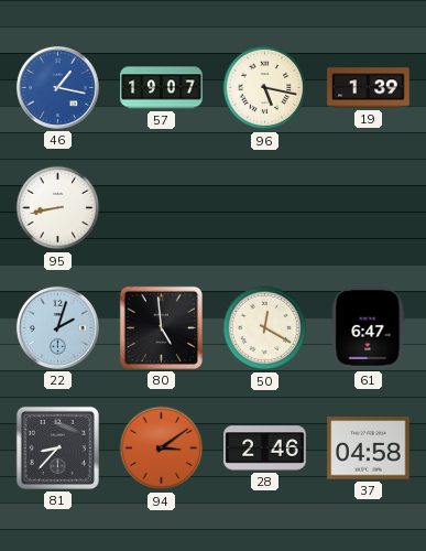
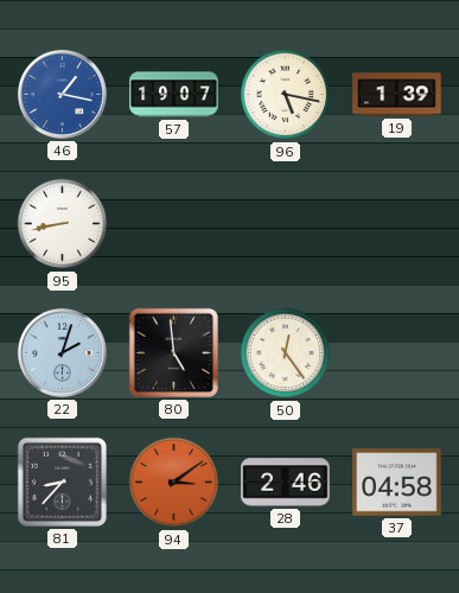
50: 12:20 -> 12:24 (286, 353)
61: 6:47 -> none (369, 328)
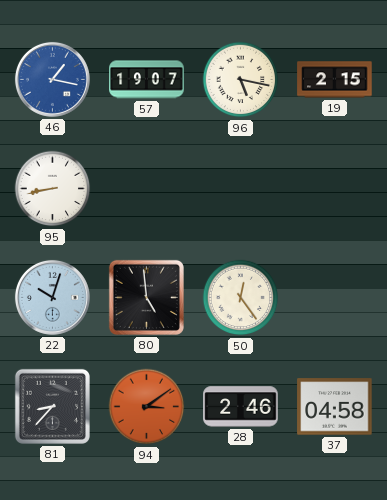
19: 1:39 -> 2:15 (335, 80)
22: 2:03 -> 10:03 (52, 297)
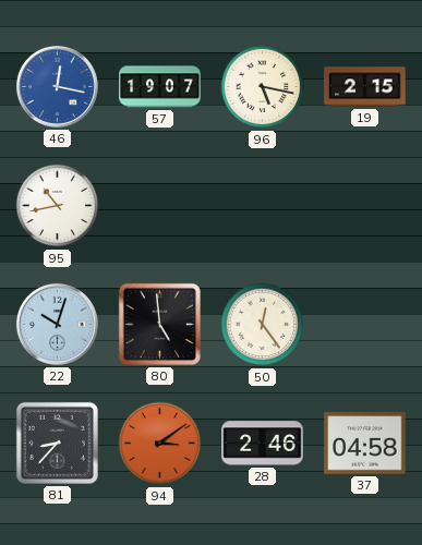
46: 1:17 -> 12:17 (57, 86)
95: 8:43 -> 10:43 (58, 206)
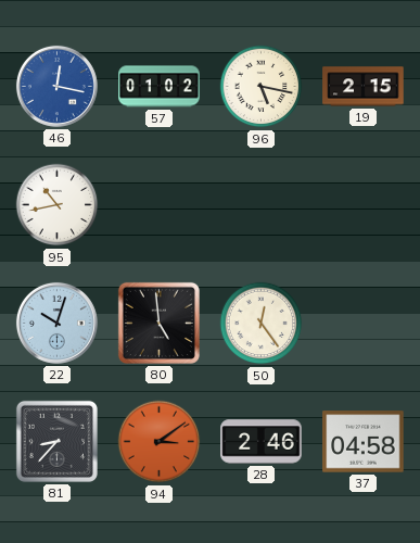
57: 19:07 -> 01:02 (160, 87)
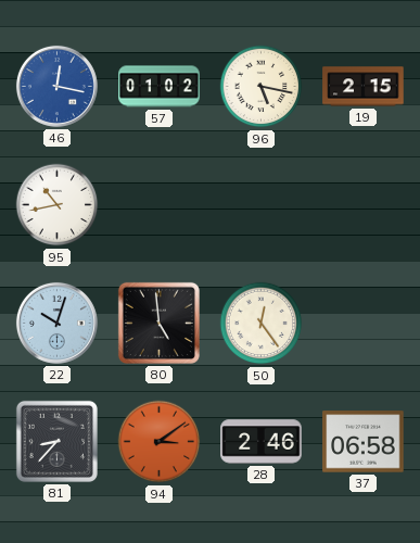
37: 04:58 -> 06:58 (364, 442)
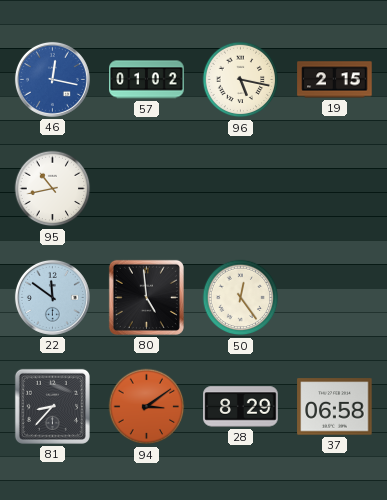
22: 10:03 -> 11:51 (52, 297)
28: 2:46 -> 8:29 (241, 407)
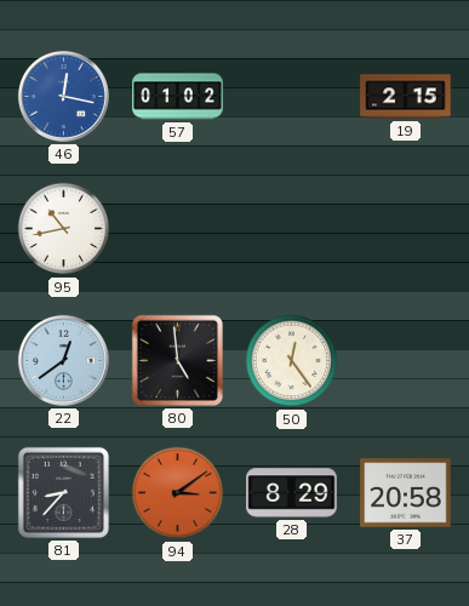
96: 5:17 -> none (241, 80)
22: 11:51 -> 12:39 (63, 360)
37: 06:58 -> 20:58 (406, 493)
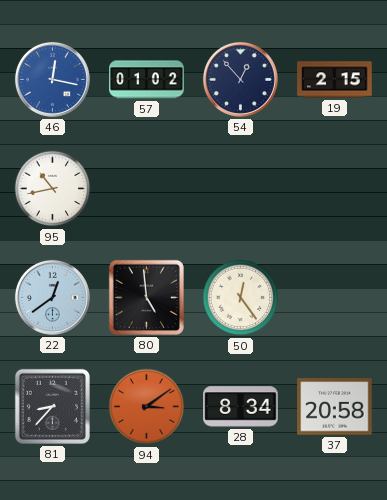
54: none -> 12:53 (240, 79)
28: 8:29 -> 8:34 (241, 407)
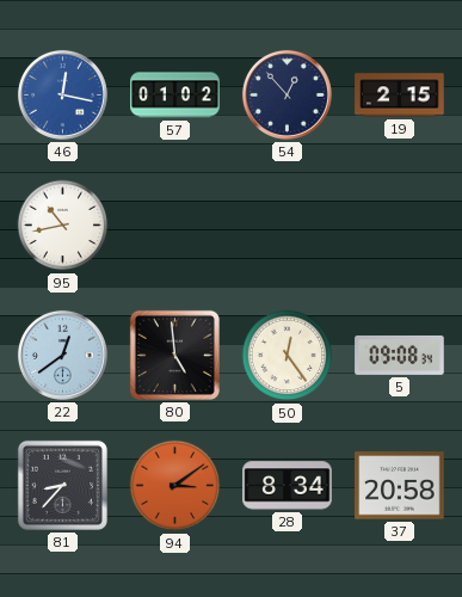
5: none -> 09:08 (400, 355)
